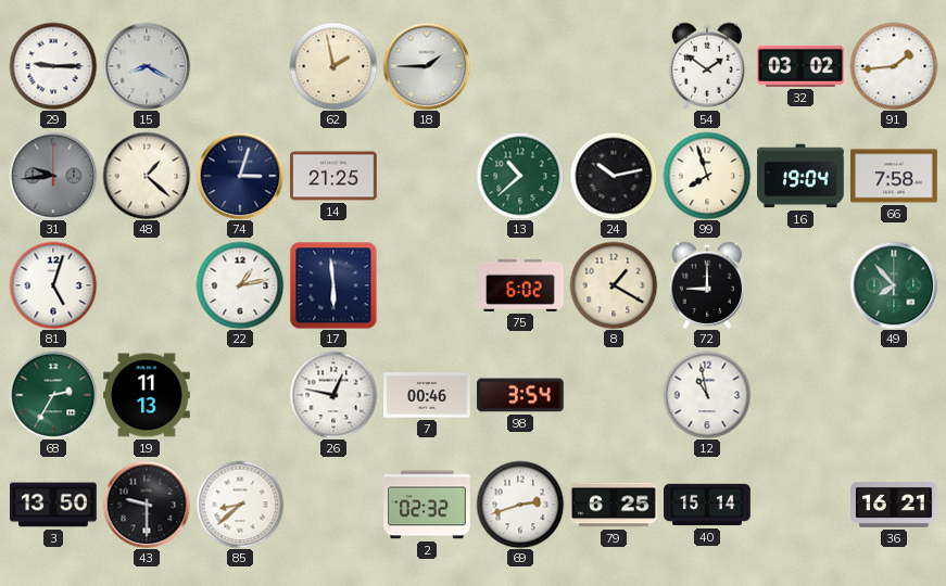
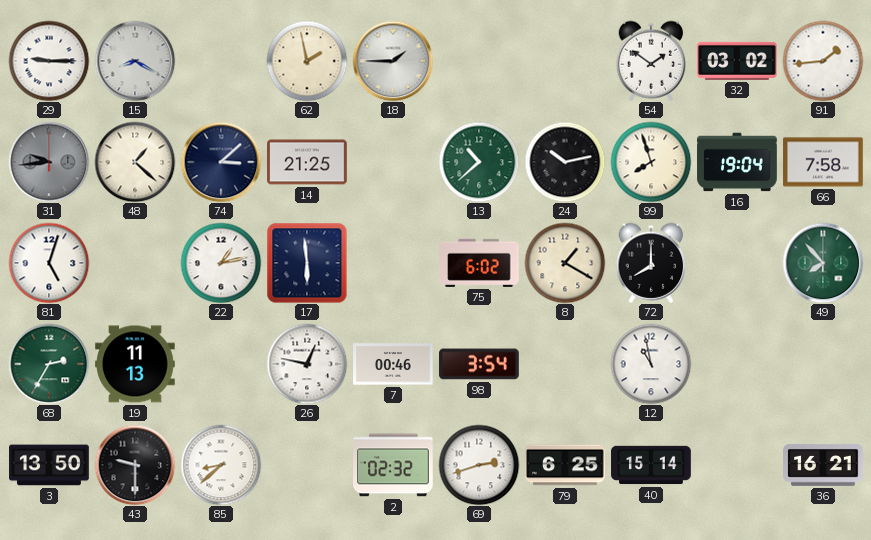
74: 3:03 -> 3:08 (221, 162)
72: 9:00 -> 8:00 (651, 263)
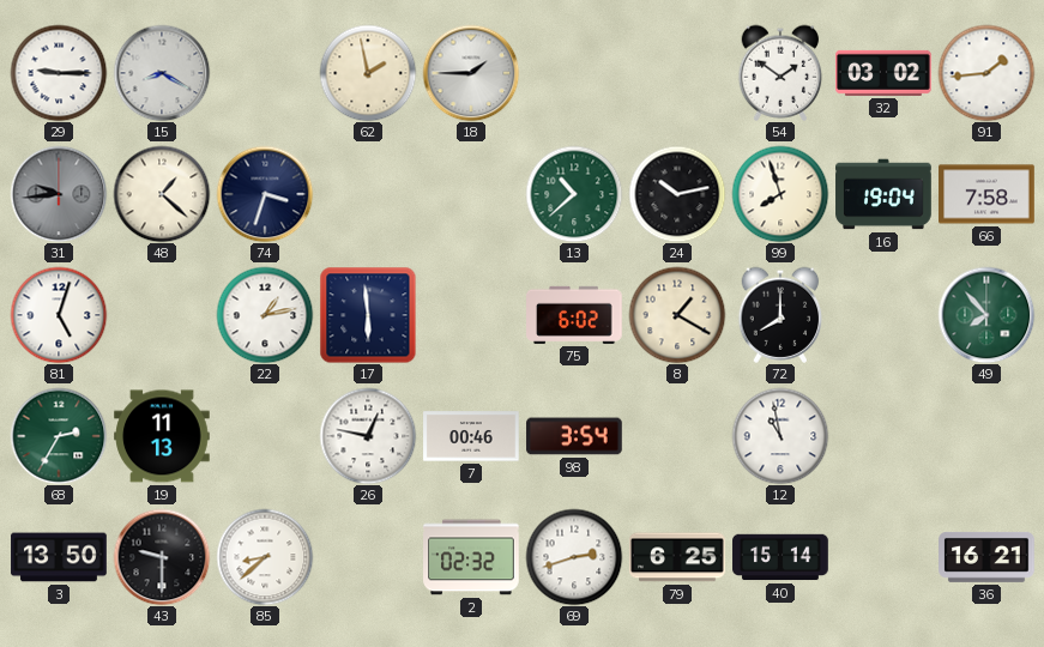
74: 3:08 -> 3:33 (265, 194)
14: 21:25 -> none (307, 162)
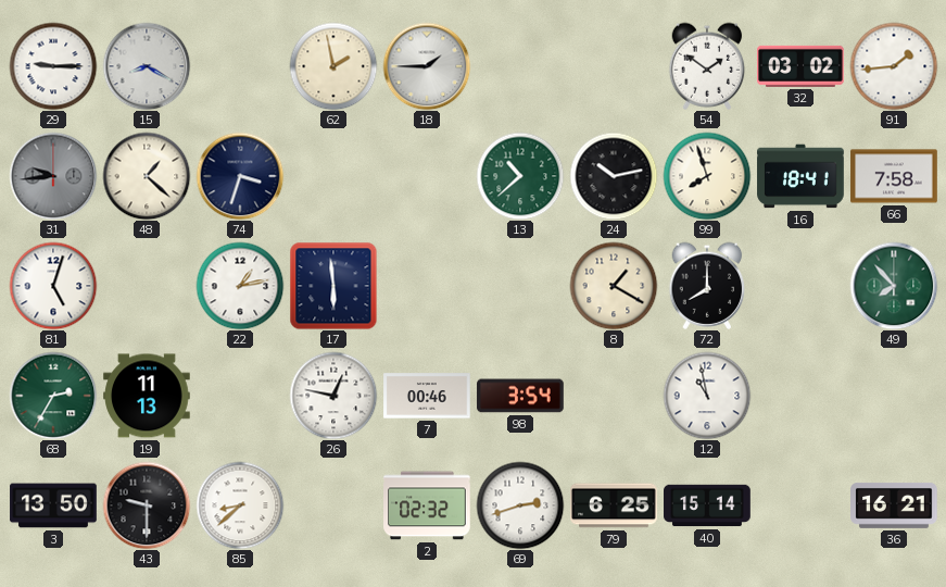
16: 19:04 -> 18:41 (800, 176)
75: 6:02 -> none (574, 315)
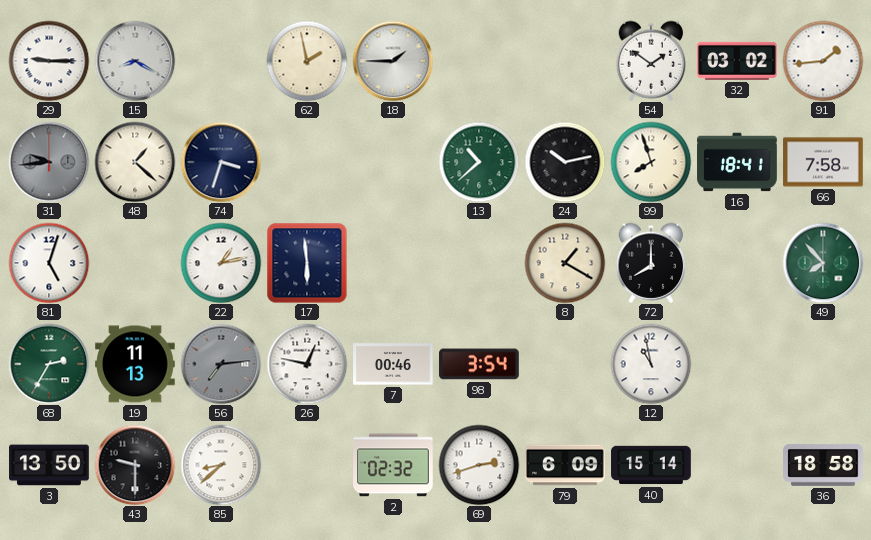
56: none -> 7:14 (221, 364)
79: 6:25 -> 6:09 (566, 465)
36: 16:21 -> 18:58 (823, 465)
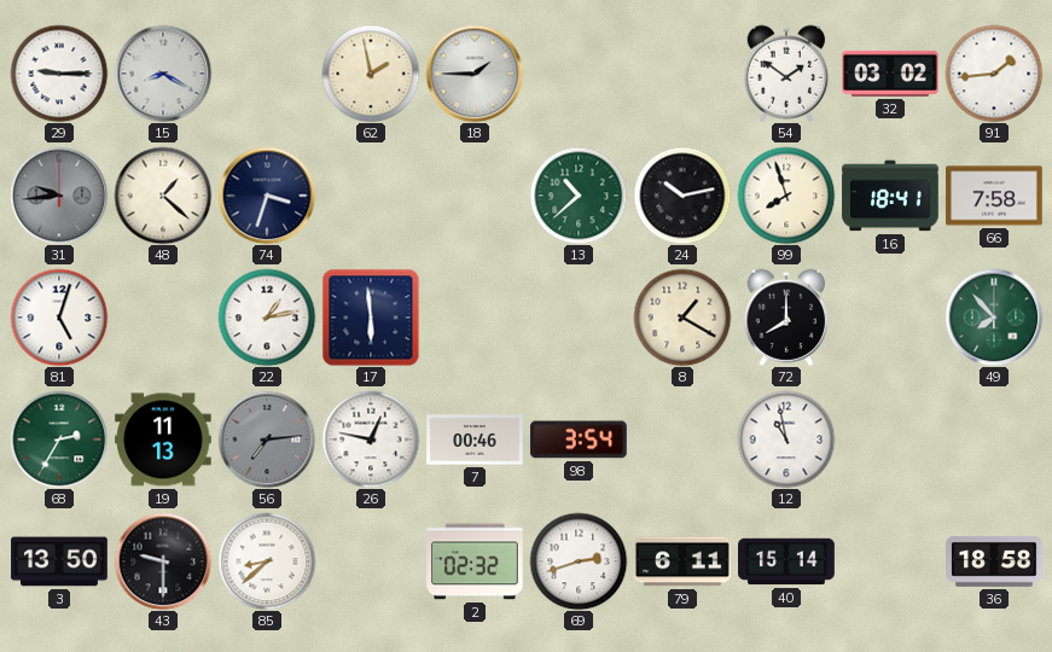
79: 6:09 -> 6:11 (684, 561)
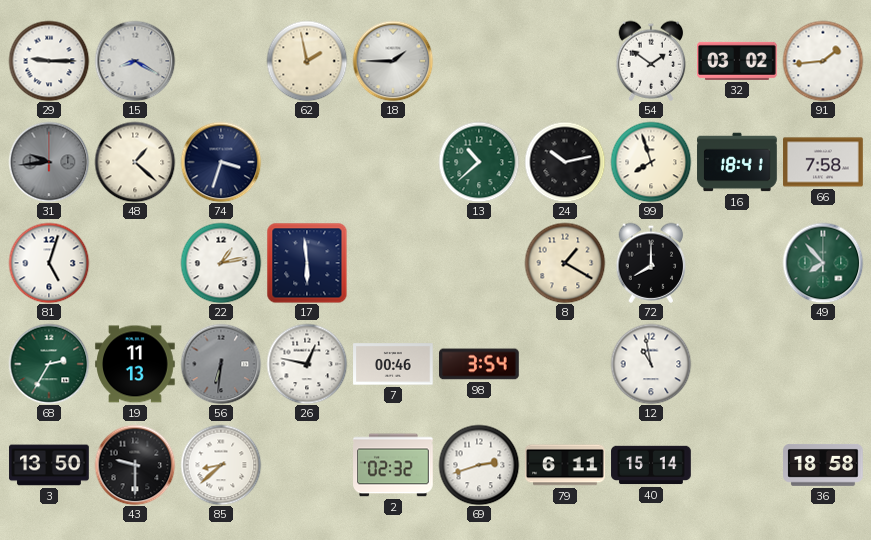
56: 7:14 -> 6:31 (221, 364)
